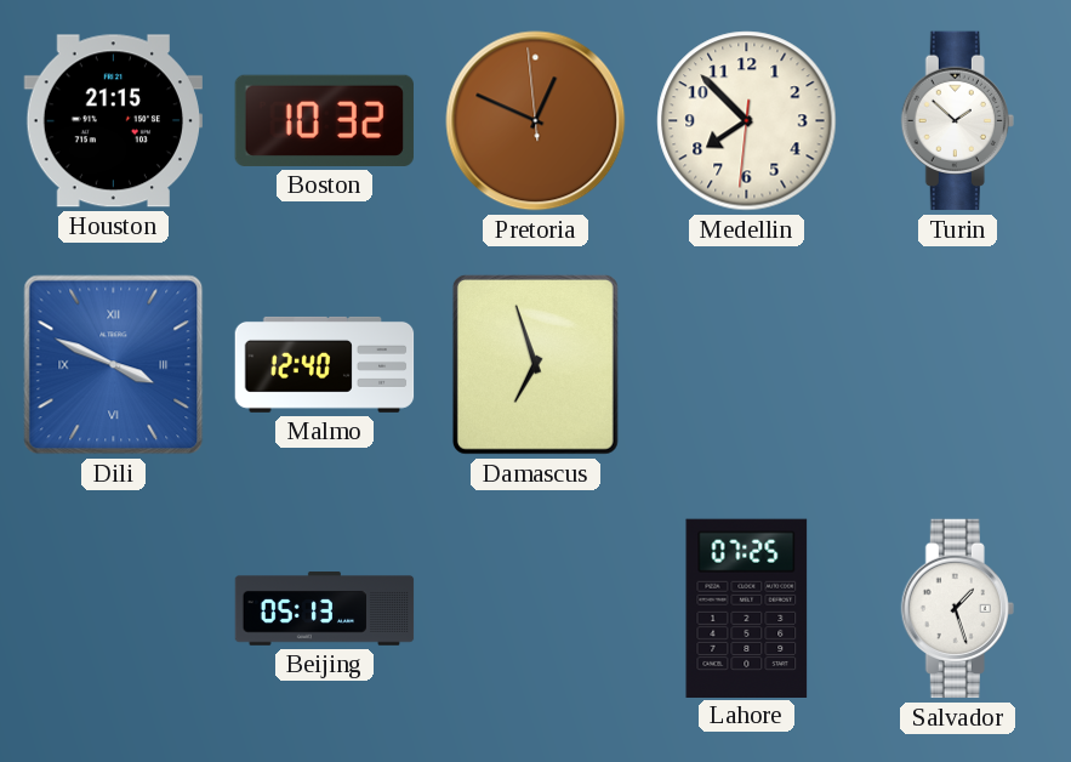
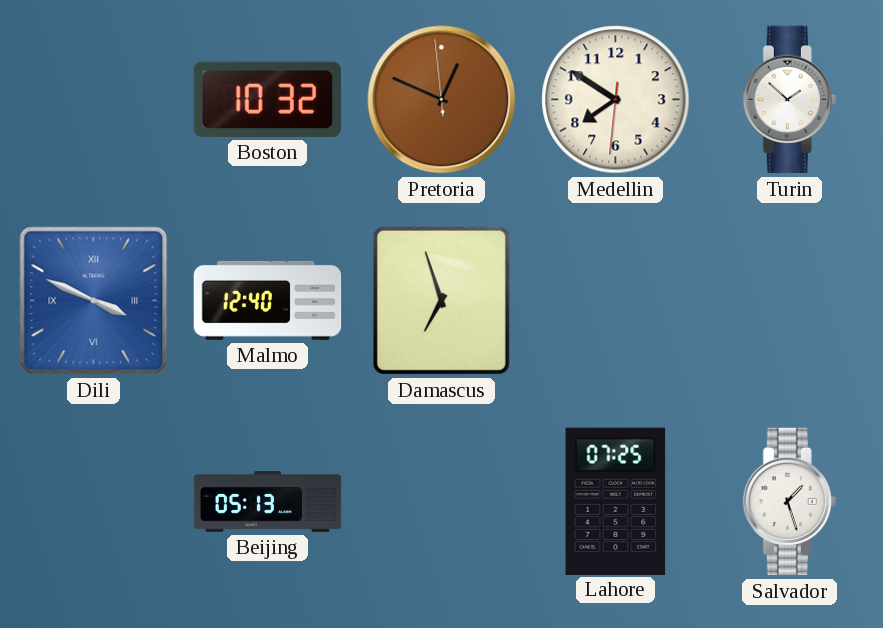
Houston: 21:15 -> none (113, 121)
Medellin: 7:52 -> 7:50 (616, 100)
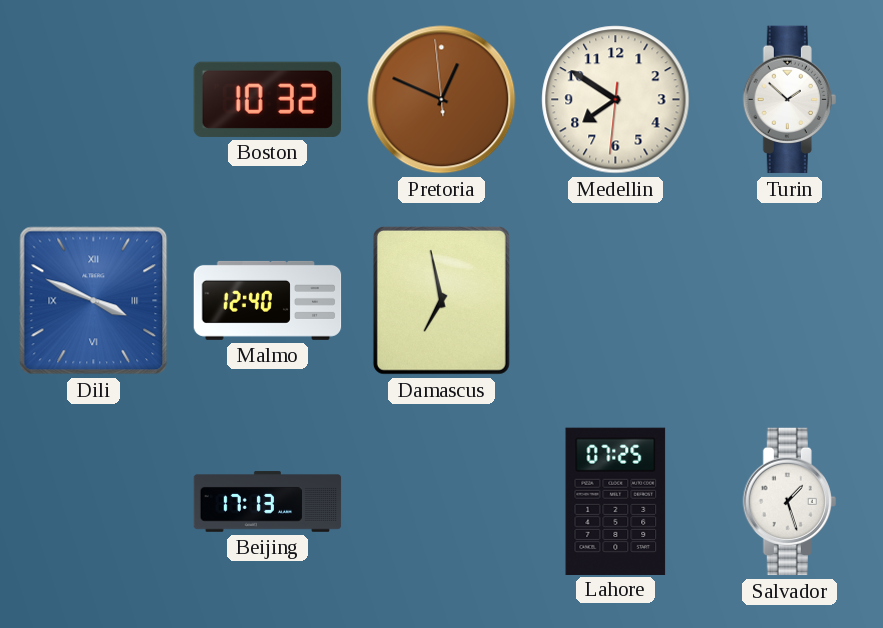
Damascus: 6:57 -> 6:58 (441, 300)
Beijing: 05:13 -> 17:13 (268, 502)
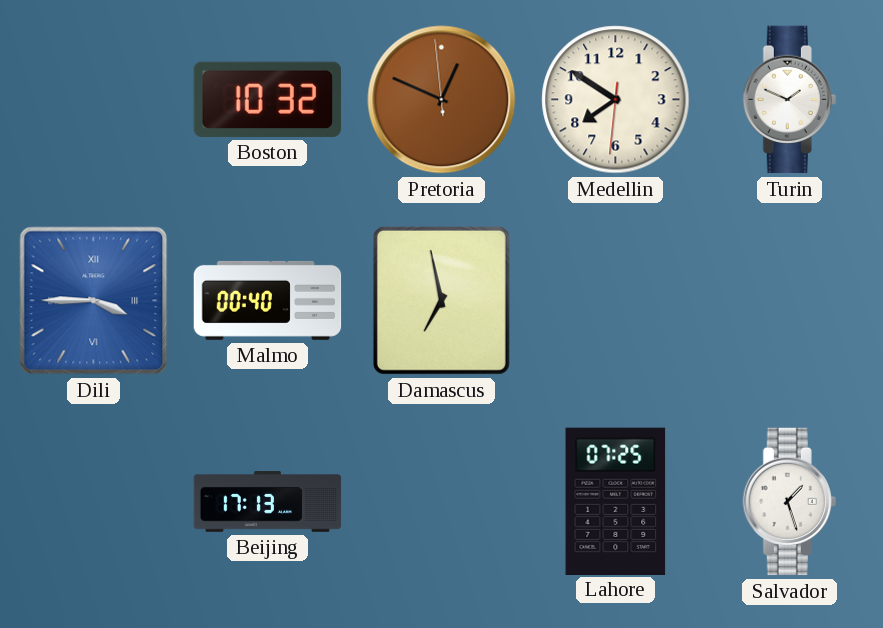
Turin: 1:52 -> 1:49 (789, 100)
Dili: 3:49 -> 3:45 (94, 301)
Malmo: 12:40 -> 00:40 (268, 300)
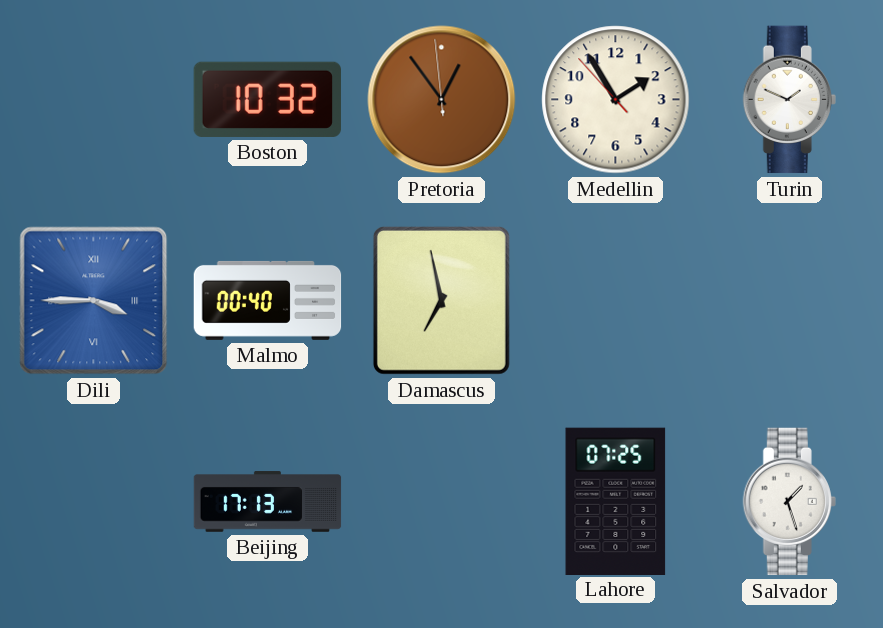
Pretoria: 12:48 -> 12:53 (442, 100)
Medellin: 7:50 -> 1:54 (616, 100)
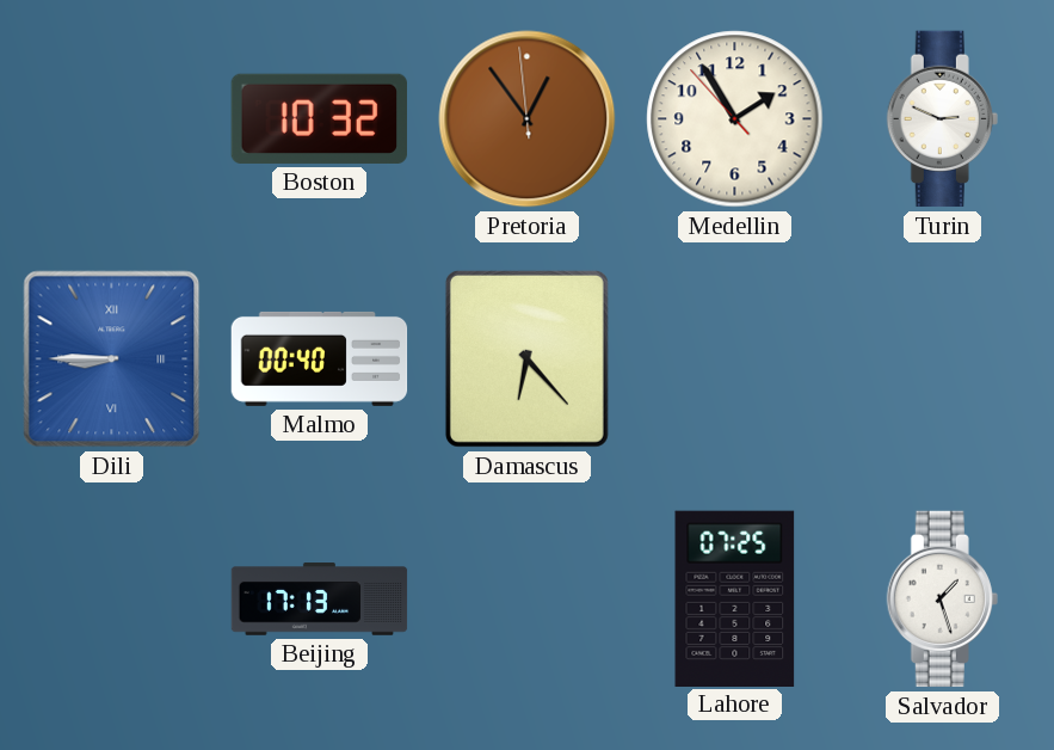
Turin: 1:49 -> 2:49 (942, 119)
Dili: 3:45 -> 8:45 (112, 359)
Damascus: 6:58 -> 6:23 (526, 358)
